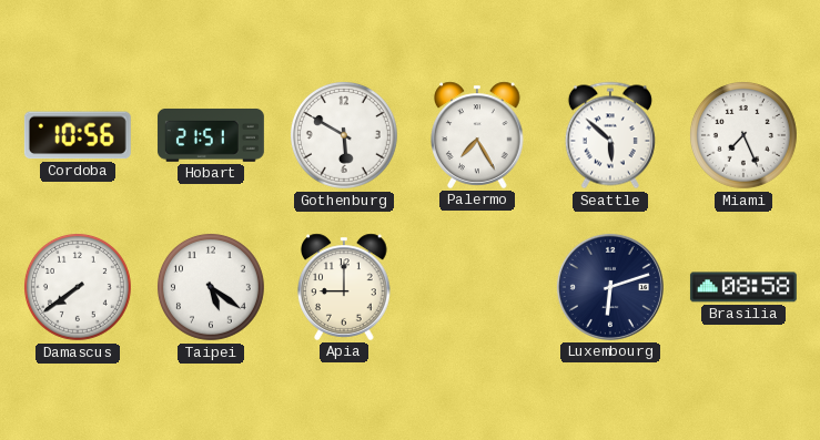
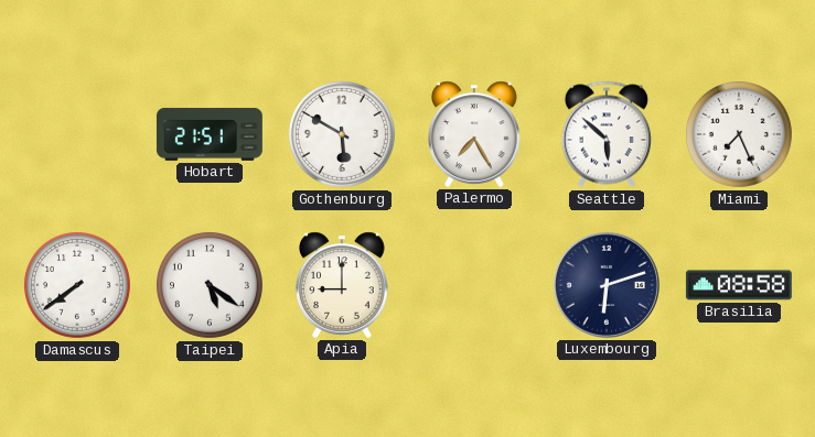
Cordoba: 10:56 -> none (78, 135)
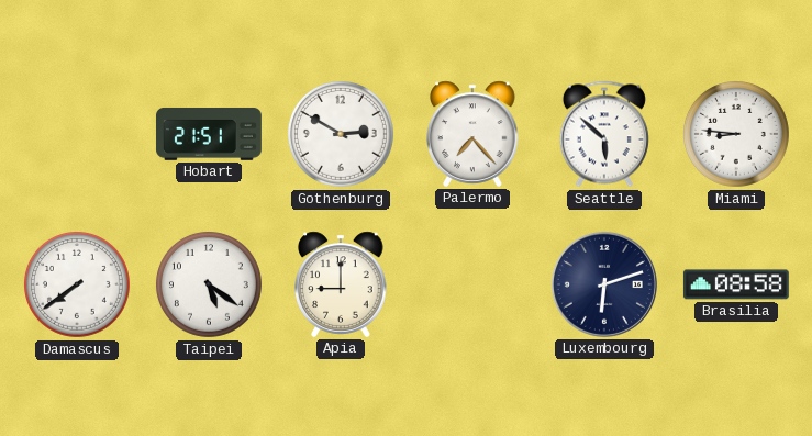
Gothenburg: 5:50 -> 2:50 (341, 134)
Palermo: 7:25 -> 7:23 (472, 134)
Miami: 7:26 -> 8:46 (736, 134)
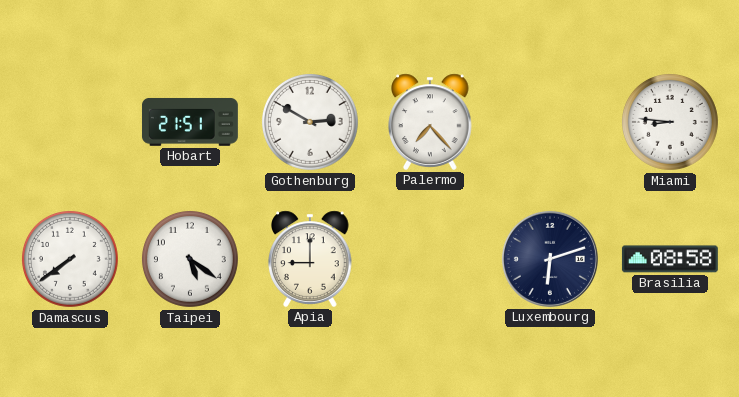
Seattle: 5:52 -> none (604, 134)
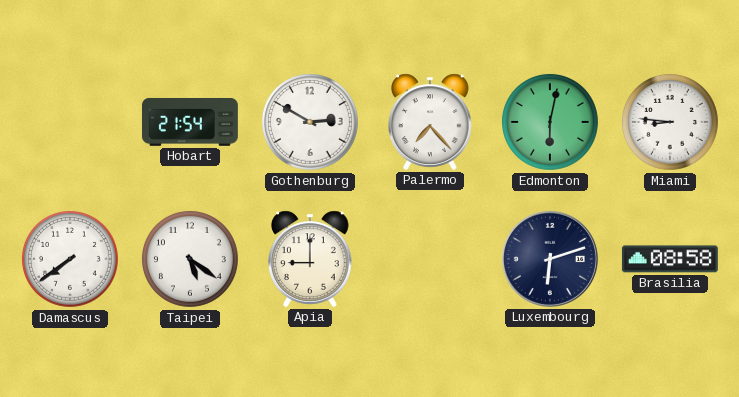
Hobart: 21:51 -> 21:54 (190, 122)
Edmonton: none -> 6:02 (550, 122)
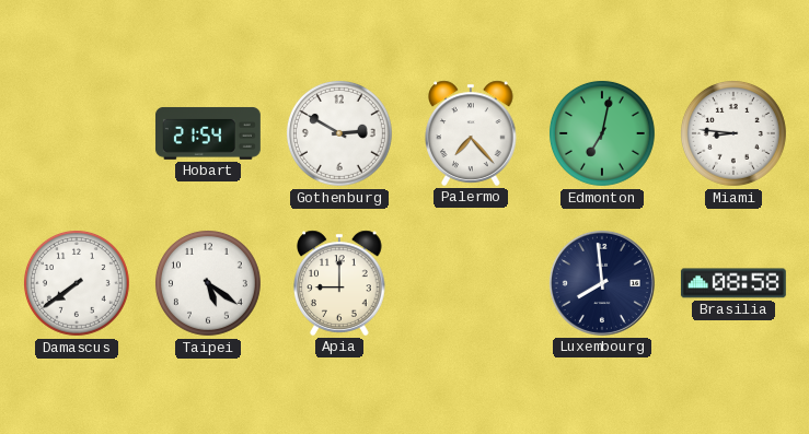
Edmonton: 6:02 -> 7:02 (602, 133)
Luxembourg: 6:12 -> 7:59 (602, 283)
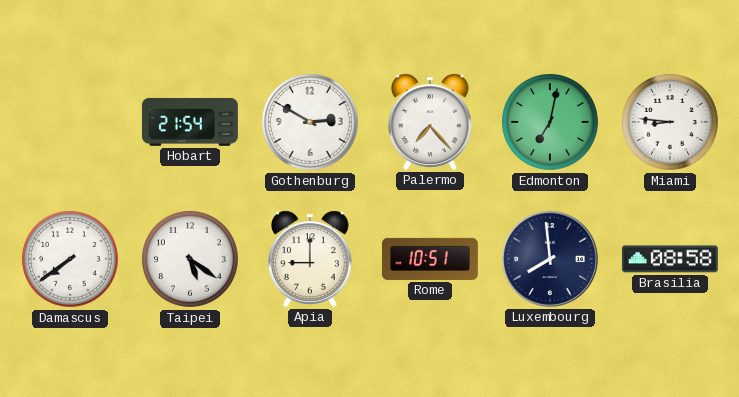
Rome: none -> 10:51 (430, 259)
